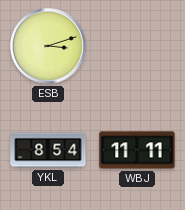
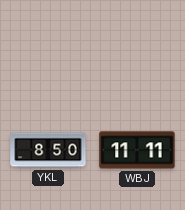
ESB: 3:12 -> none (48, 46)
YKL: 8:54 -> 8:50 (48, 150)
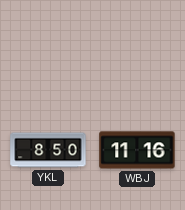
WBJ: 11:11 -> 11:16 (137, 150)
